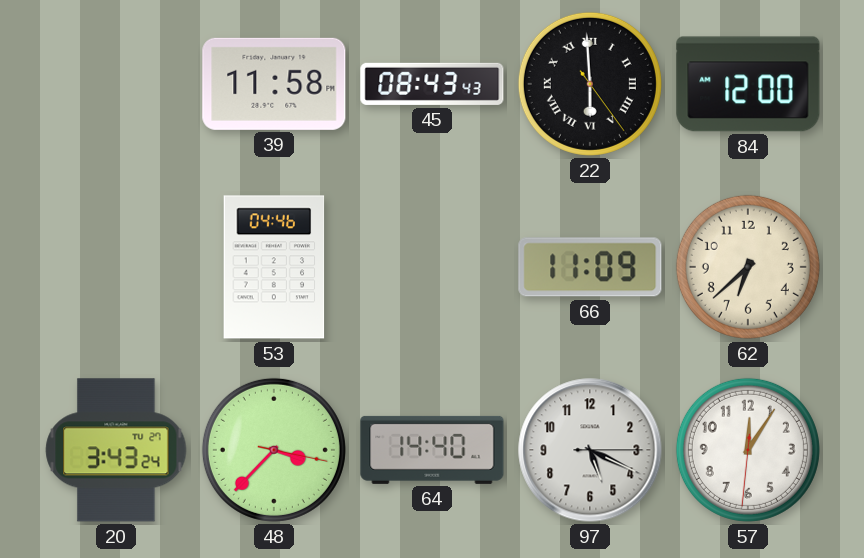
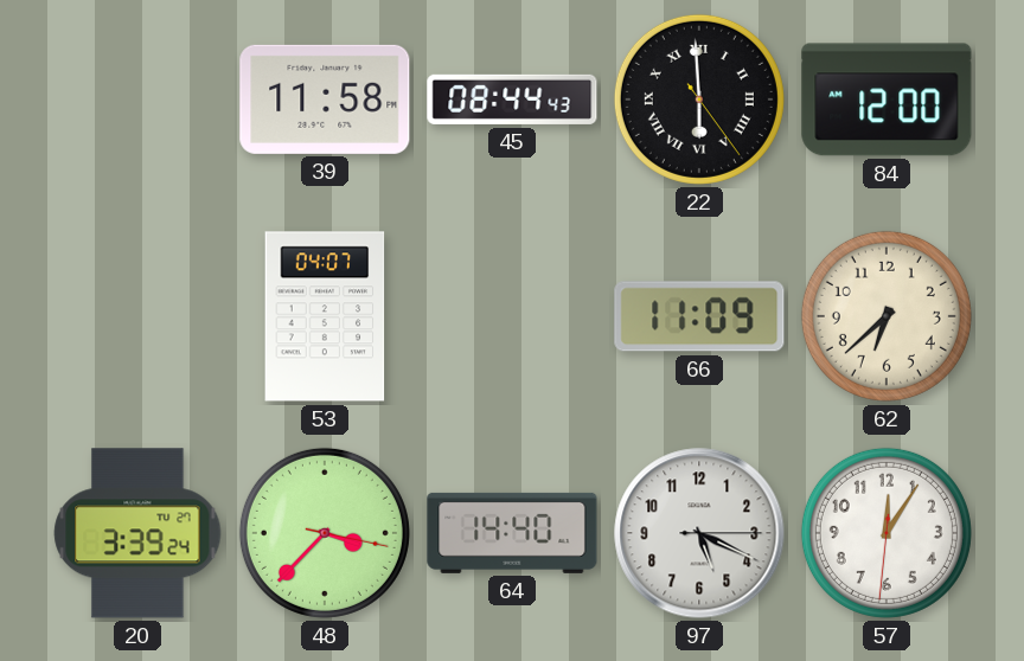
45: 08:43 -> 08:44 (512, 100)
53: 04:46 -> 04:07 (325, 316)
20: 3:43 -> 3:39 (137, 533)
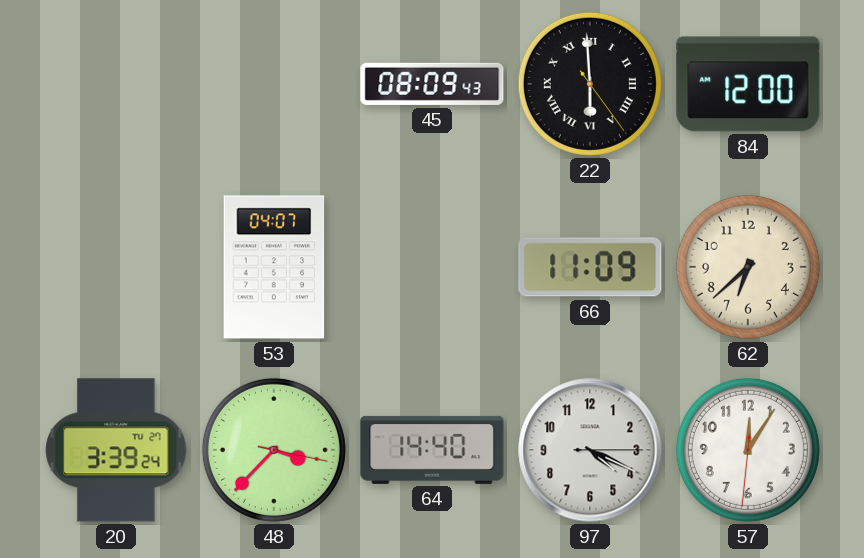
39: 11:58 -> none (325, 100)
45: 08:44 -> 08:09 (432, 84)
97: 5:19 -> 4:19 (590, 450)
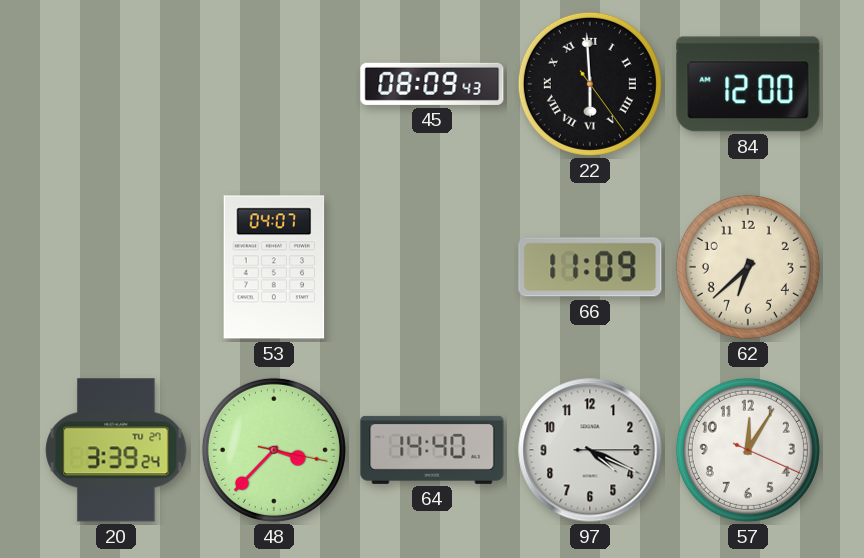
57: 12:05:31 -> 12:05:19 (748, 450)
